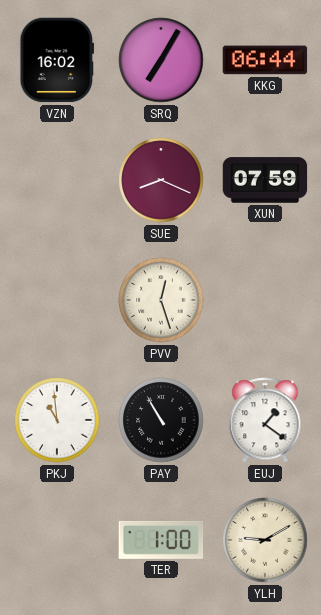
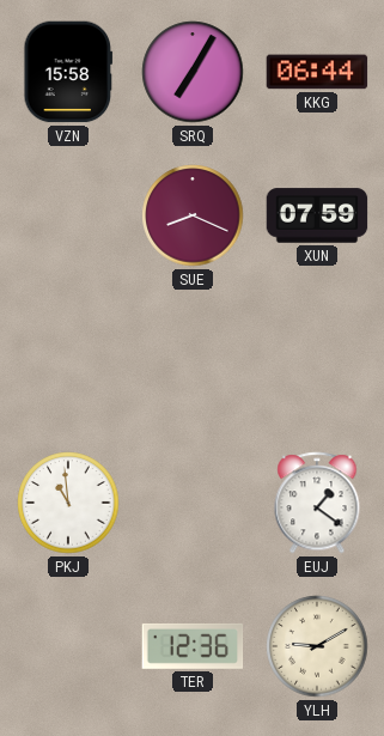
VZN: 16:02 -> 15:58 (68, 72)
PVV: 12:27 -> none (161, 300)
PAY: 10:55 -> none (161, 420)
TER: 1:00 -> 12:36 (193, 646)
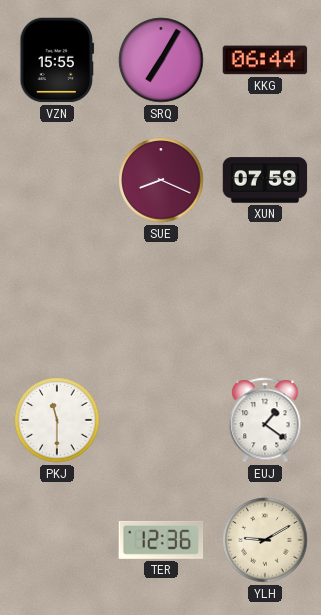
VZN: 15:58 -> 15:55 (57, 60)
PKJ: 10:59 -> 11:30 (57, 420)
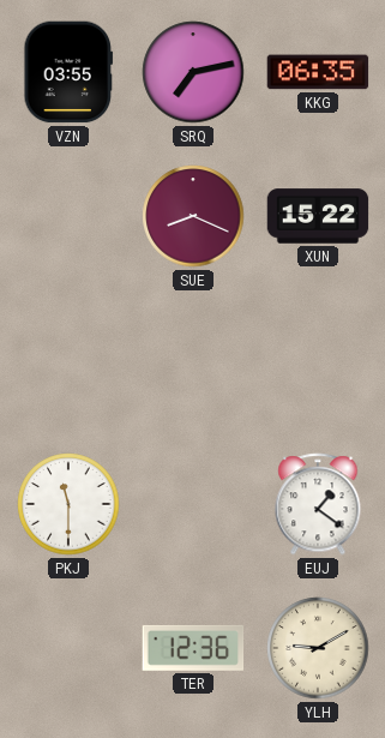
VZN: 15:55 -> 03:55 (68, 72)
SRQ: 7:05 -> 7:13 (193, 72)
KKG: 06:44 -> 06:35 (318, 72)
XUN: 07:59 -> 15:22 (318, 216)
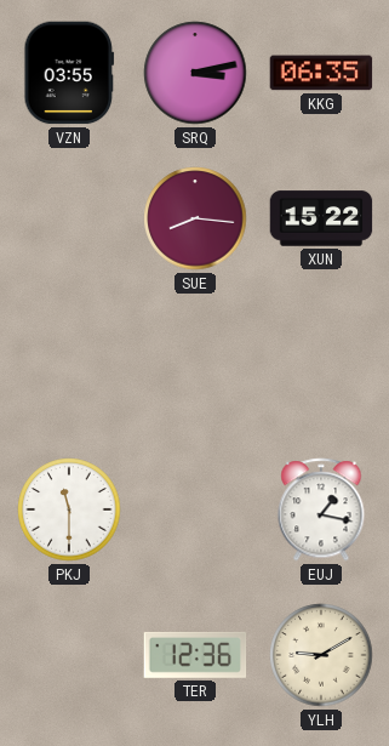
SRQ: 7:13 -> 3:13 (195, 73)
SUE: 8:19 -> 8:16 (195, 218)
EUJ: 1:21 -> 1:17 (321, 509)
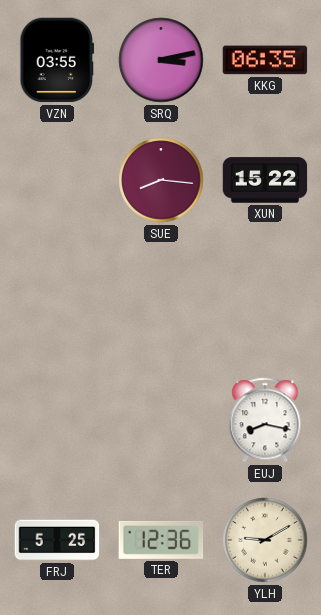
PKJ: 11:30 -> none (69, 509)
EUJ: 1:17 -> 8:17 (265, 420)
FRJ: none -> 5:25 (57, 540)
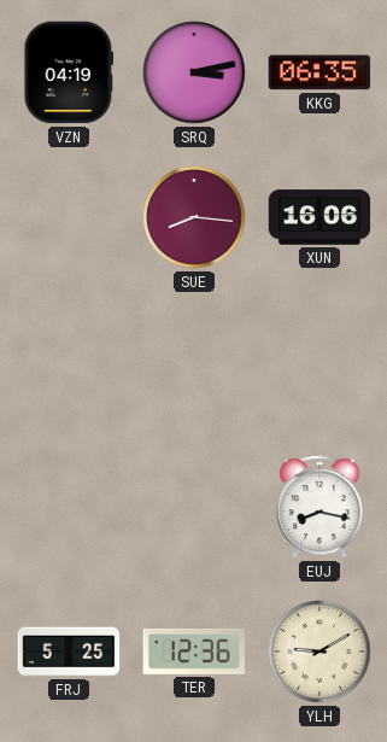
VZN: 03:55 -> 04:19 (69, 72)
XUN: 15:22 -> 16:06 (319, 217)
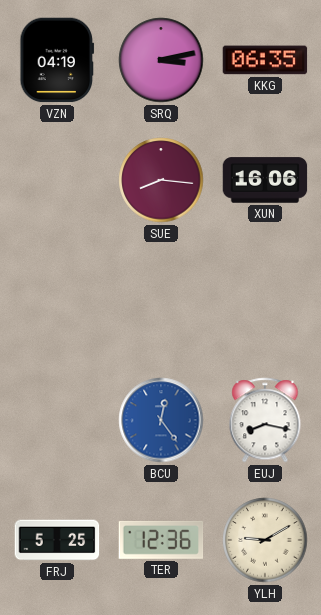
BCU: none -> 12:24 (161, 420)
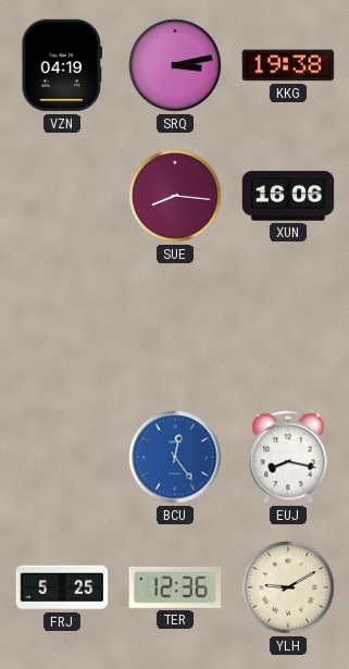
KKG: 06:35 -> 19:38 (288, 65)
